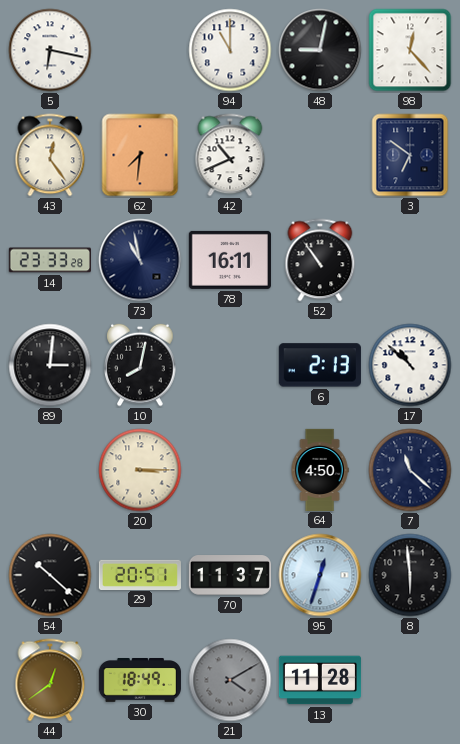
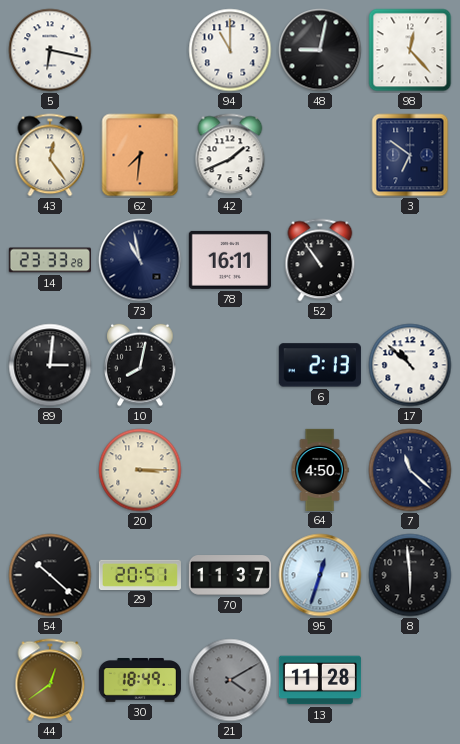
42: 10:41 -> 1:41 (230, 155)
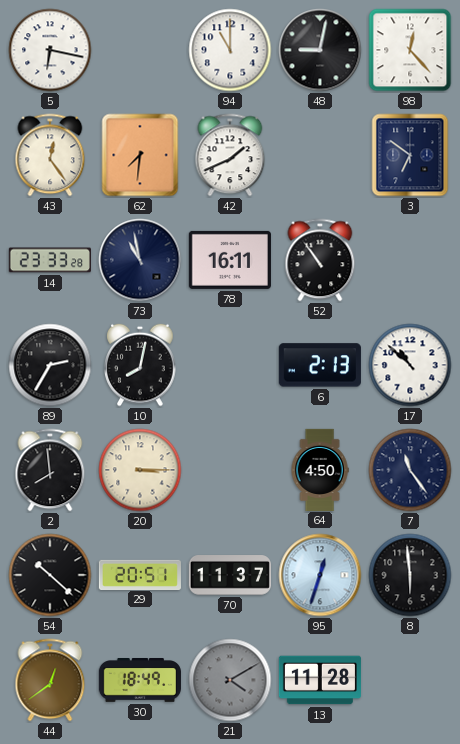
89: 3:01 -> 2:35 (50, 365)
2: none -> 7:59 (50, 470)
7: 11:22 -> 11:24 (410, 470)
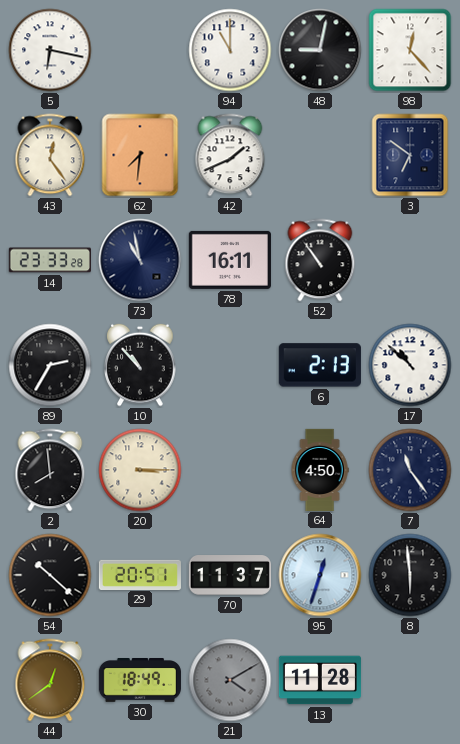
10: 8:02 -> 10:53 (140, 365)
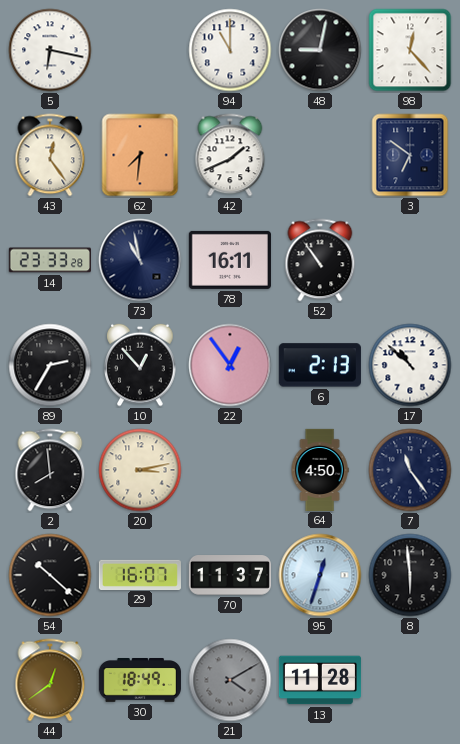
10: 10:53 -> 12:53 (140, 365)
22: none -> 12:54 (230, 365)
20: 3:15 -> 3:13 (140, 470)
29: 20:51 -> 16:07 (140, 574)
